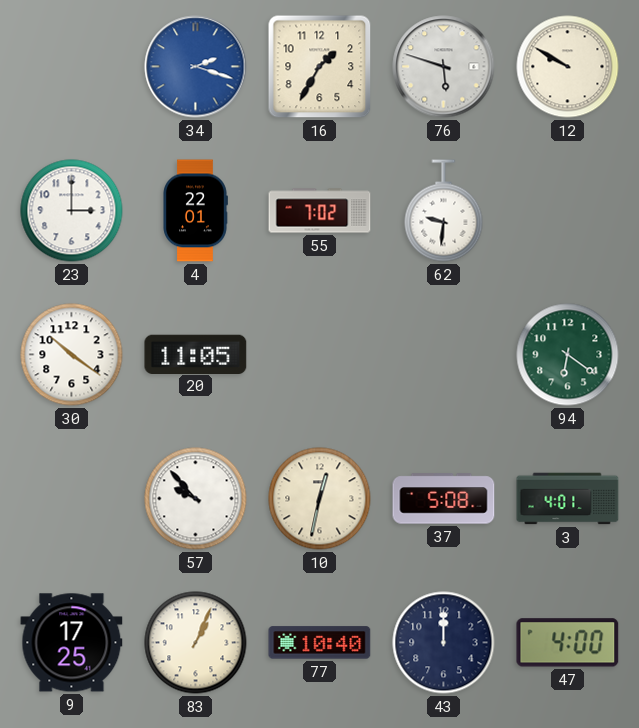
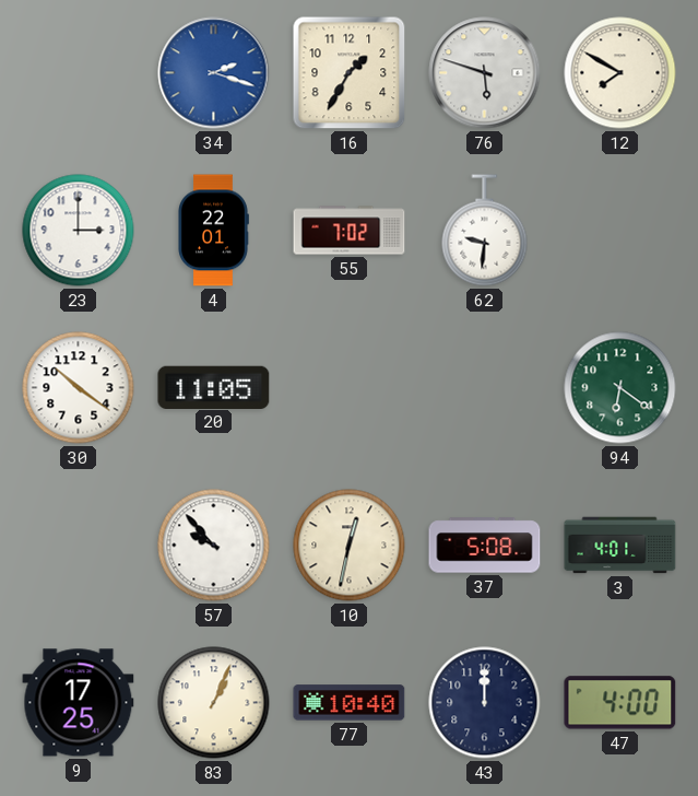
12: 9:50 -> 7:50 (620, 73)
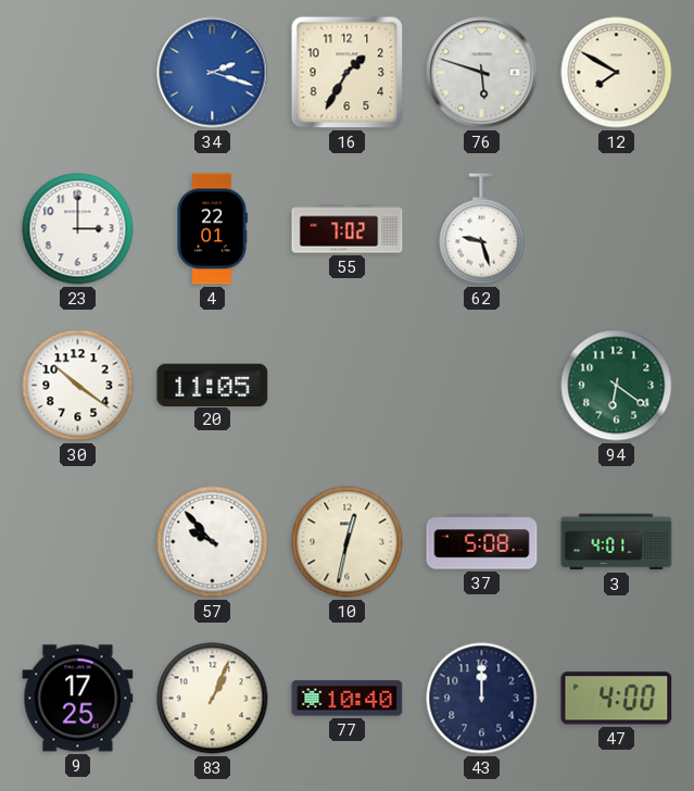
62: 9:31 -> 9:27 (482, 229)
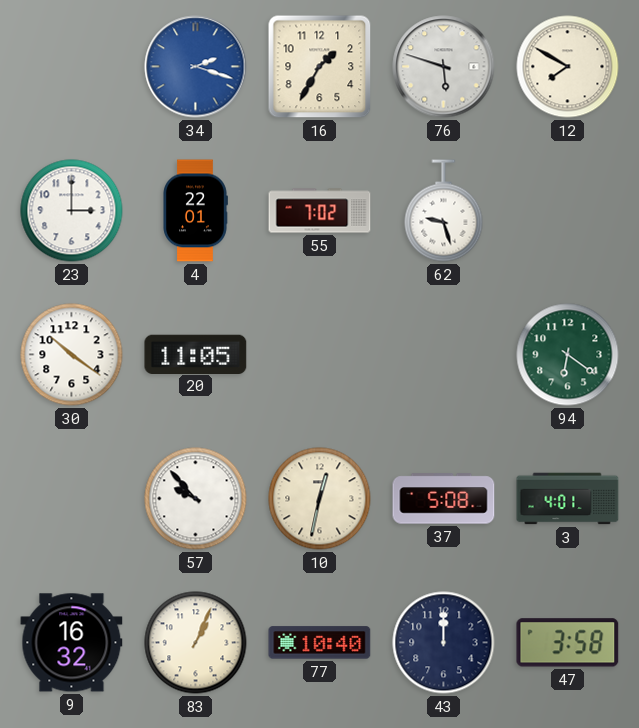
9: 17:25 -> 16:32 (72, 643)
47: 4:00 -> 3:58 (568, 643)
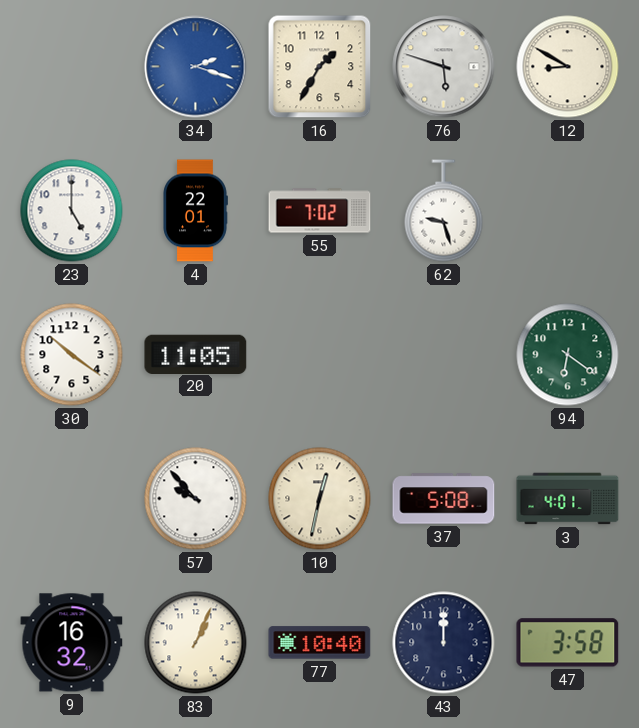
12: 7:50 -> 8:50 (568, 67)
23: 3:00 -> 5:00 (72, 211)
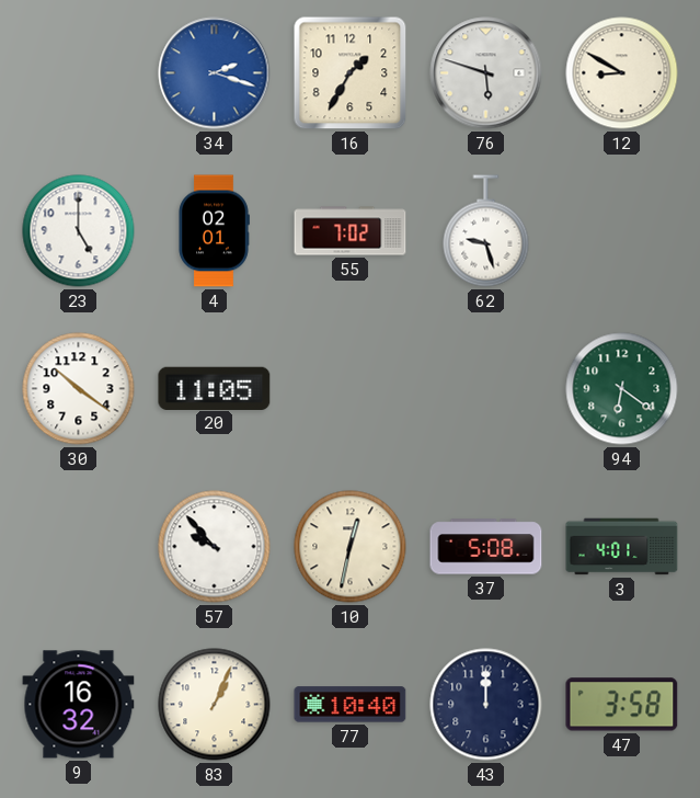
4: 22:01 -> 02:01 (214, 231)
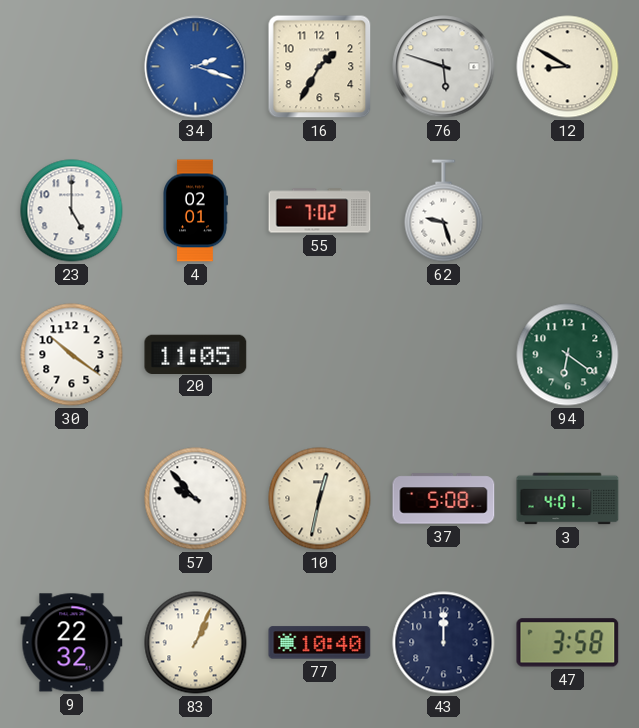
9: 16:32 -> 22:32 (72, 643)
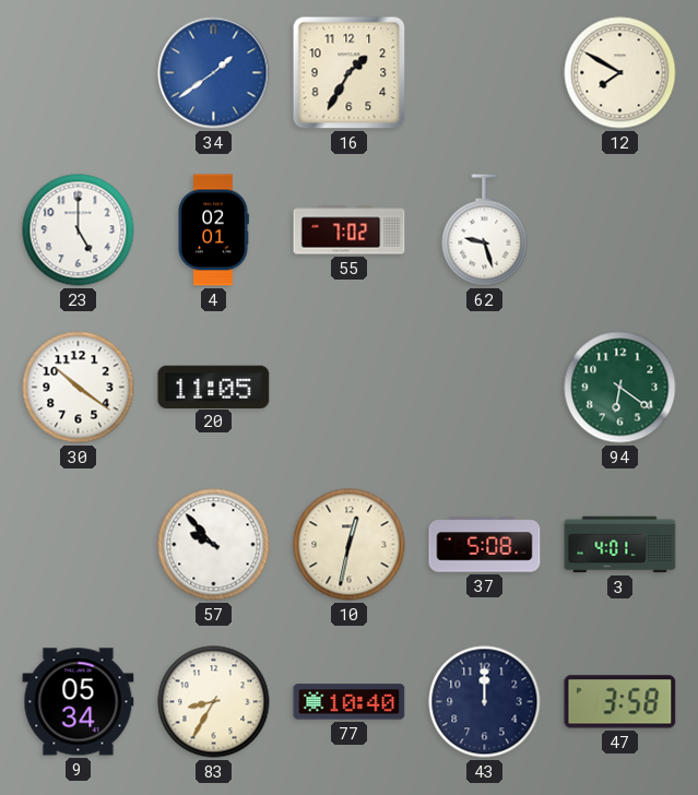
34: 2:18 -> 1:39 (214, 73)
76: 5:48 -> none (444, 67)
12: 8:50 -> 7:50 (620, 73)
9: 22:32 -> 05:34 (79, 702)
83: 1:04 -> 8:35 (214, 702)
